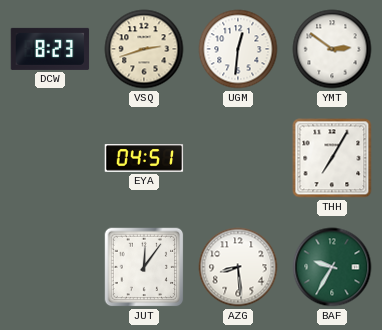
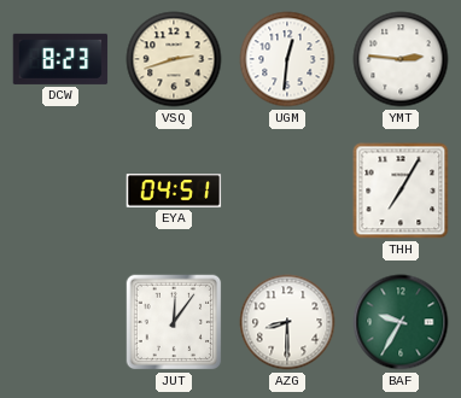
YMT: 2:51 -> 2:46 (401, 59)
AZG: 8:29 -> 8:30 (287, 322)
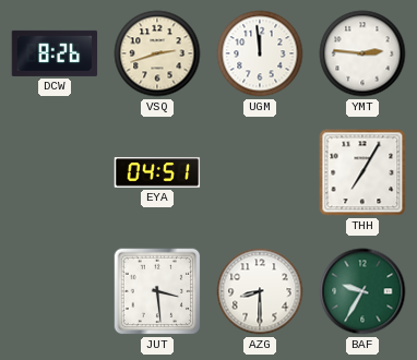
DCW: 8:23 -> 8:26 (55, 53)
UGM: 12:31 -> 11:59 (260, 53)
JUT: 12:06 -> 3:29 (157, 291)
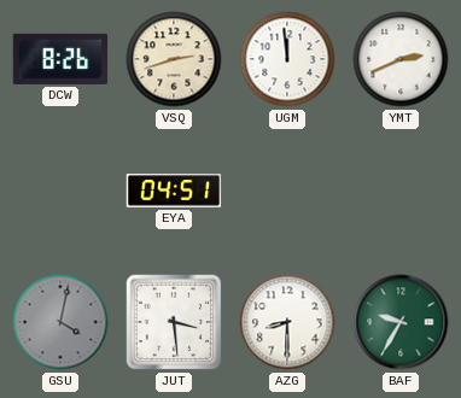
YMT: 2:46 -> 2:41 (401, 59)
THH: 7:05 -> none (362, 172)
GSU: none -> 4:02 (60, 322)
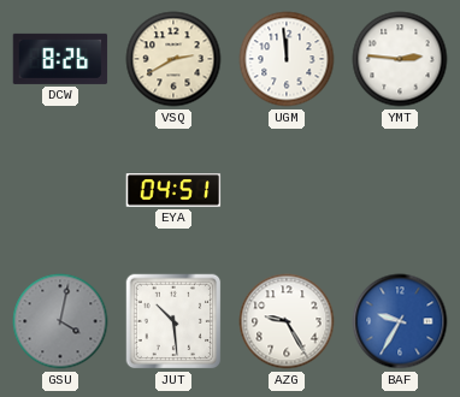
VSQ: 2:42 -> 2:40 (173, 59)
YMT: 2:41 -> 2:46 (400, 59)
JUT: 3:29 -> 10:29 (173, 321)
AZG: 8:30 -> 9:25 (287, 321)
BAF dial: green -> blue (400, 321)
